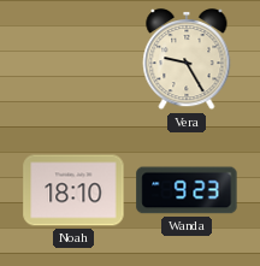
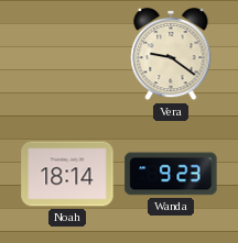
Vera: 9:25 -> 9:21 (171, 54)
Noah: 18:10 -> 18:14 (67, 174)
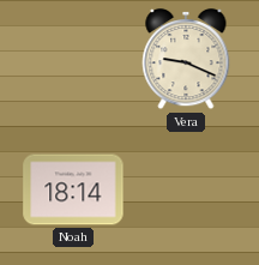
Vera: 9:21 -> 9:19 (186, 59)
Wanda: 9:23 -> none (171, 174)
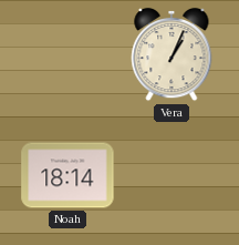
Vera: 9:19 -> 1:04 (172, 54)
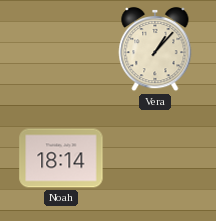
Vera: 1:04 -> 1:07 (155, 49)
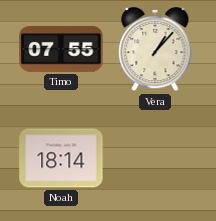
Timo: none -> 07:55 (61, 49)
